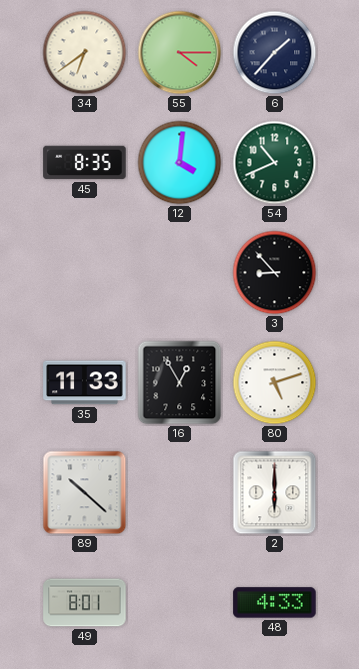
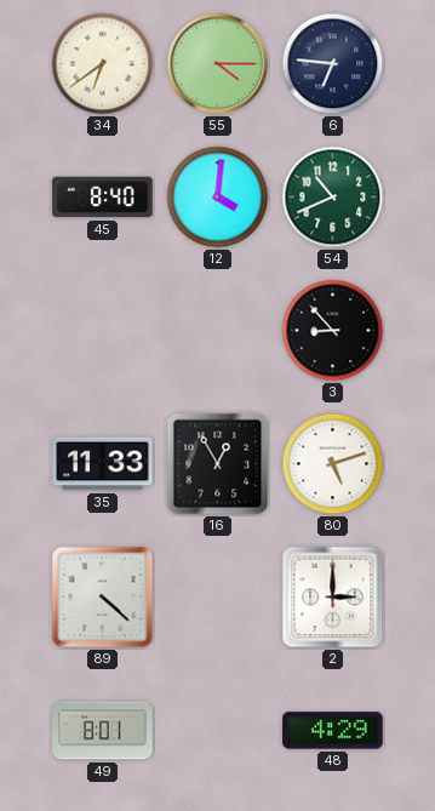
6: 1:37 -> 6:46 (333, 64)
45: 8:35 -> 8:40 (103, 198)
89: 10:22 -> 4:22 (103, 598)
2: 6:00 -> 3:00 (333, 598)
48: 4:33 -> 4:29 (333, 731)
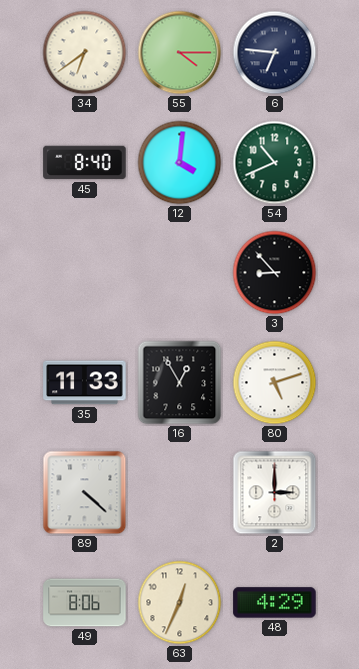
49: 8:01 -> 8:06 (85, 603)
63: none -> 12:34 (180, 603)
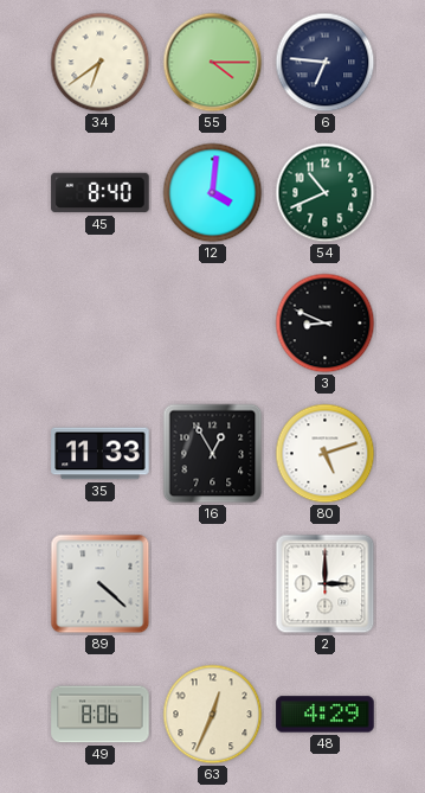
3: 8:53 -> 8:49 (326, 324)
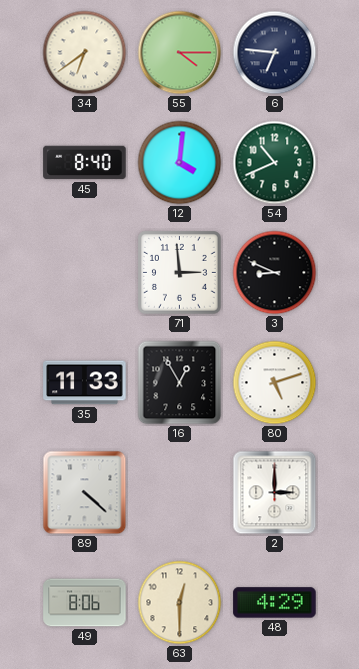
71: none -> 2:59 (180, 273)
63: 12:34 -> 12:30 (180, 603)
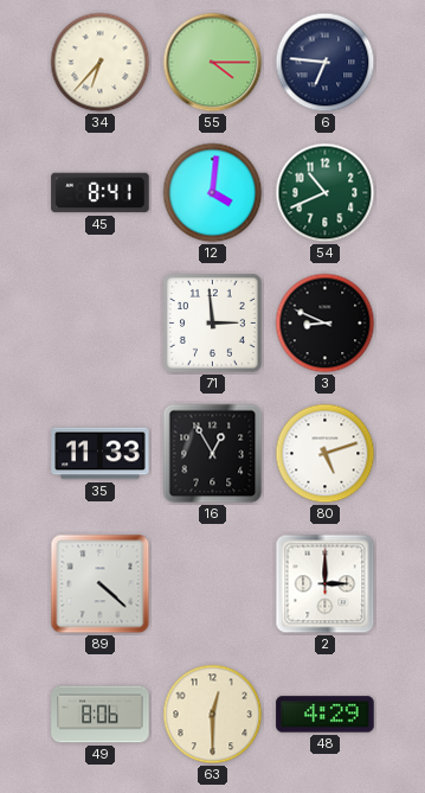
34: 6:39 -> 6:37 (101, 63)
45: 8:40 -> 8:41 (101, 193)
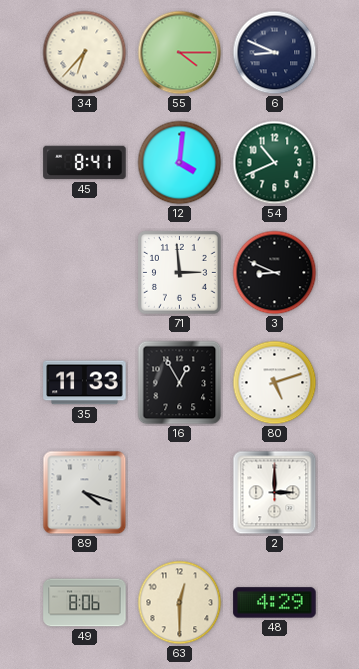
6: 6:46 -> 8:49 (275, 53)
89: 4:22 -> 4:18 (85, 493)
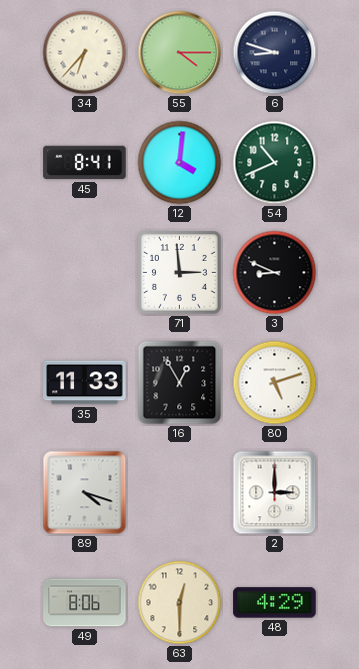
6: 8:49 -> 8:48 (275, 53)
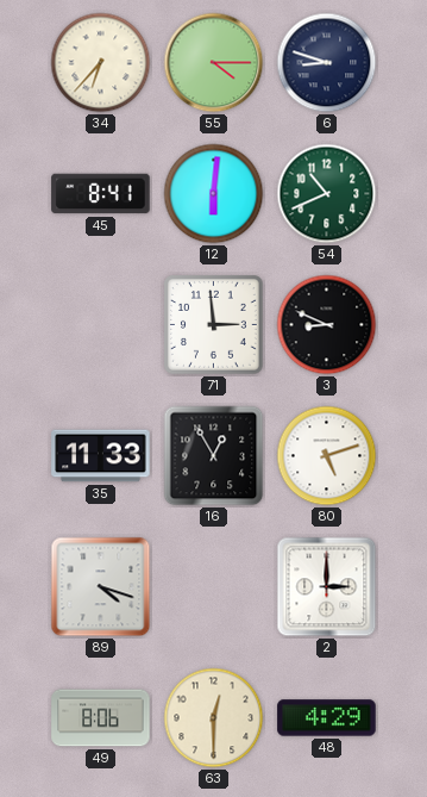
12: 4:01 -> 6:01 (214, 194)
